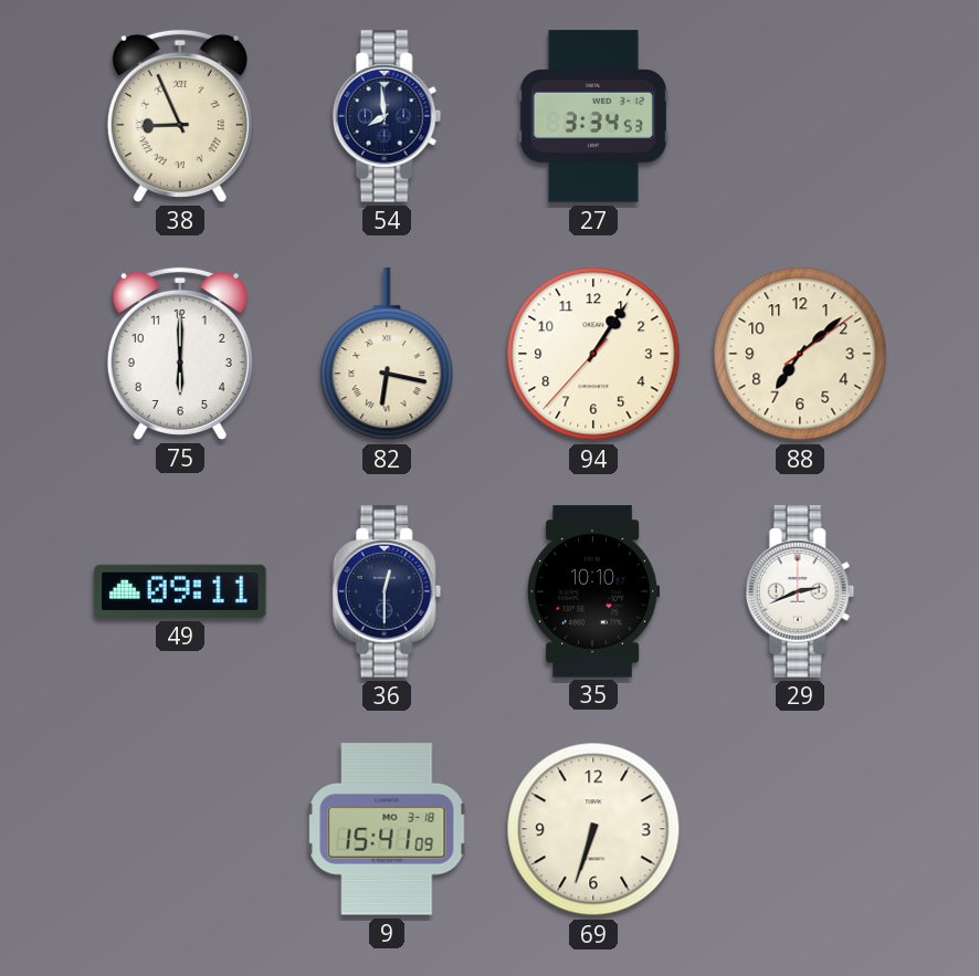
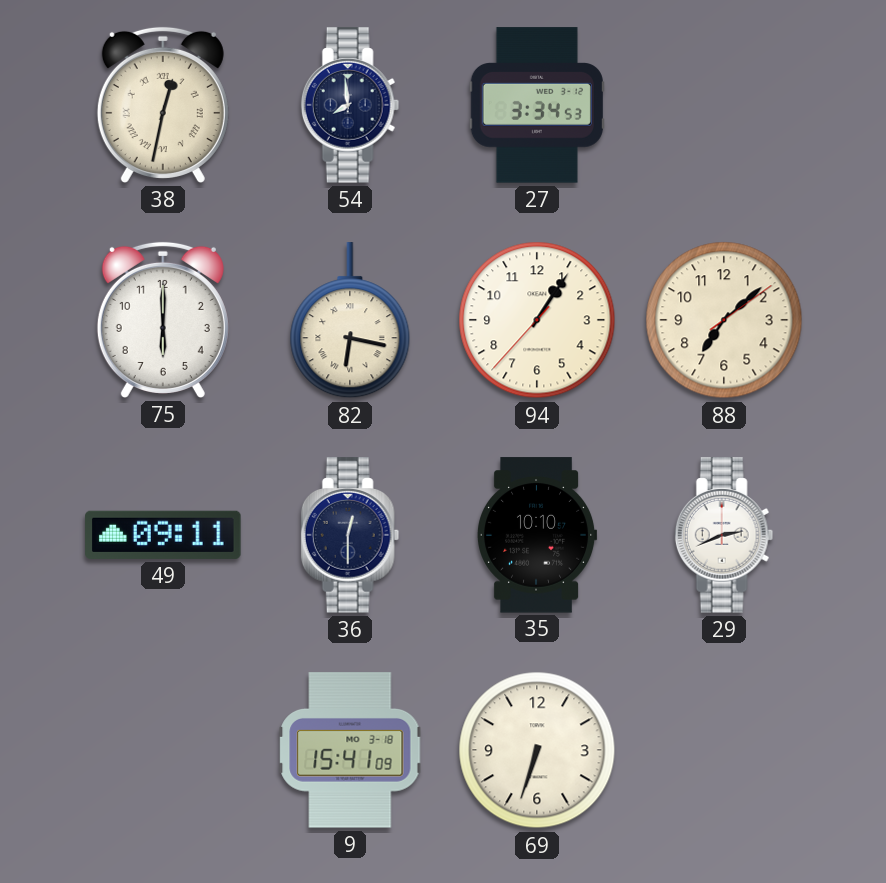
38: 8:56 -> 12:32 (163, 105)
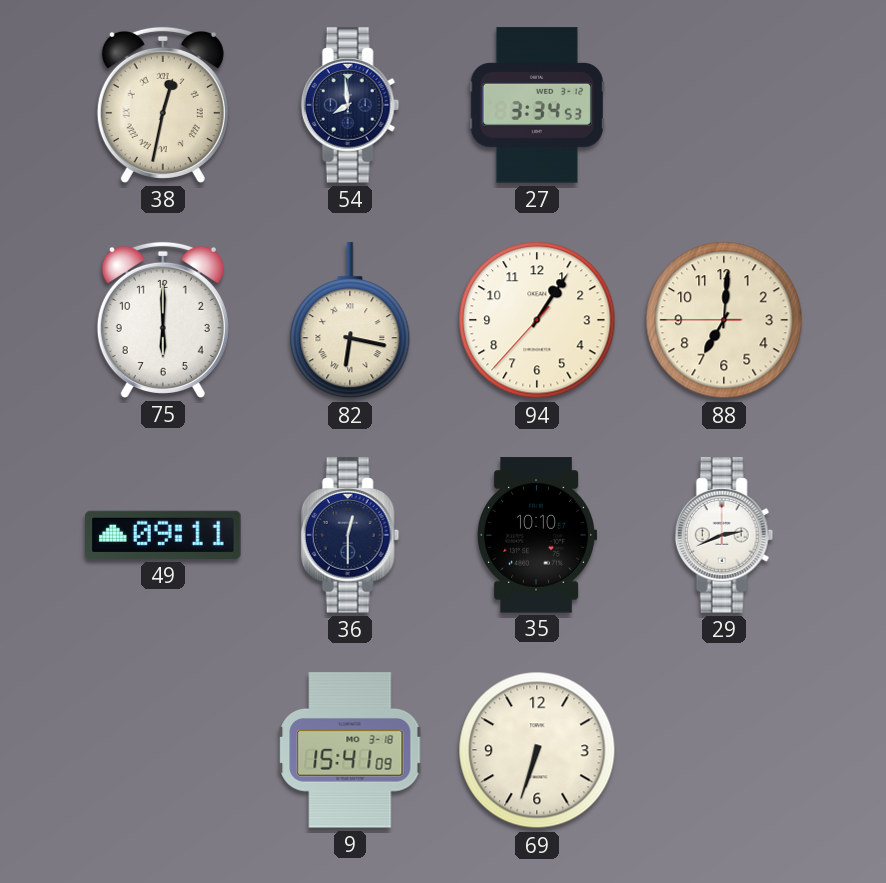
88: 7:08 -> 7:00 (724, 320)
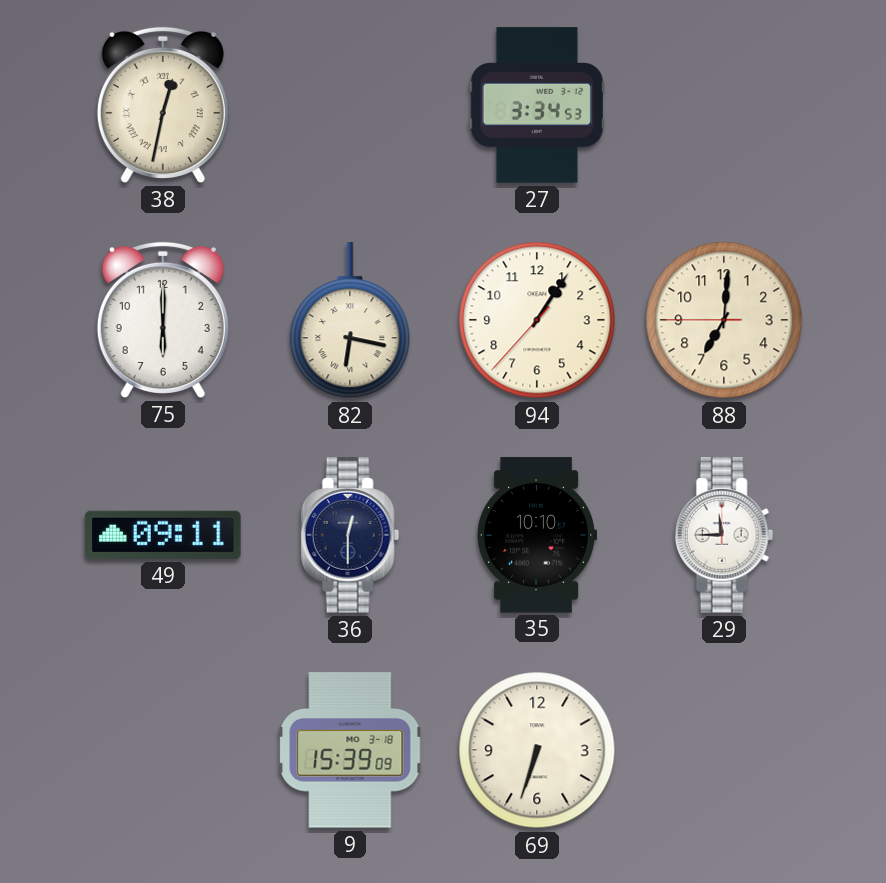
54: 7:59 -> none (350, 105)
29: 2:41 -> 11:45 (724, 535)
9: 15:41 -> 15:39 (350, 750)
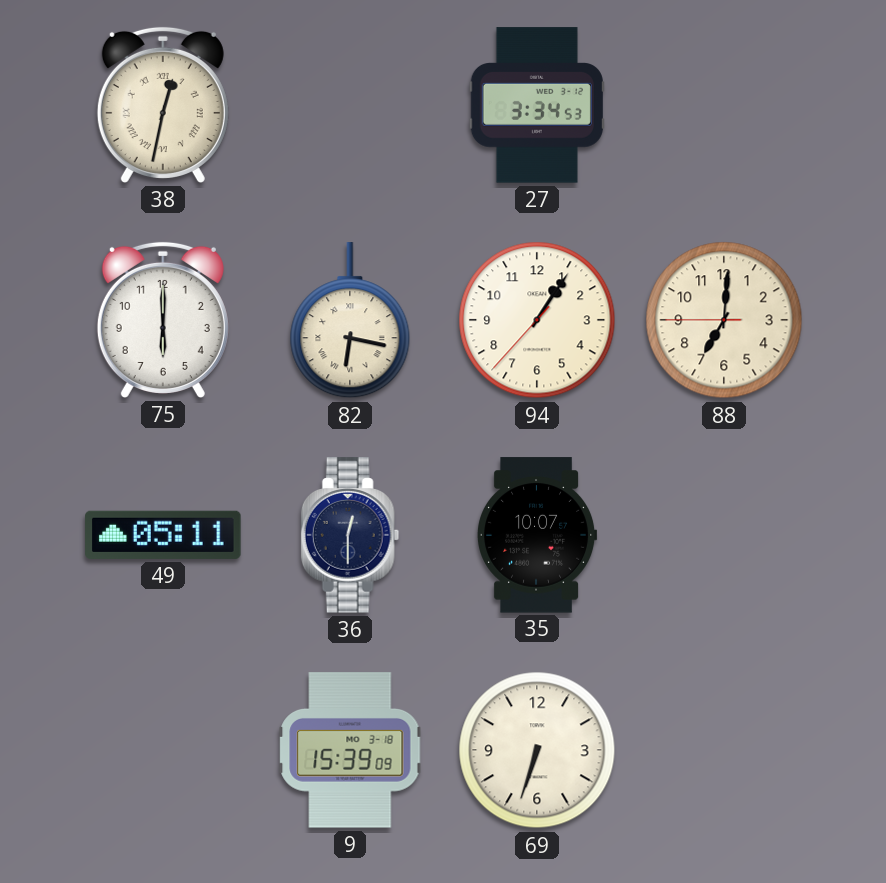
49: 09:11 -> 05:11 (163, 535)
35: 10:10 -> 10:07 (538, 535)
29: 11:45 -> none (724, 535)
